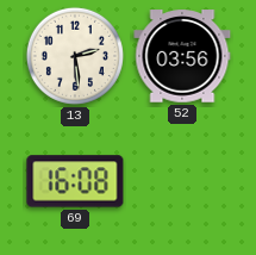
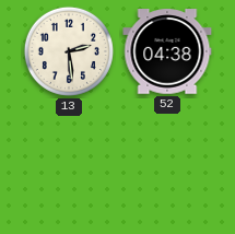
52: 03:56 -> 04:38 (167, 51)
69: 16:08 -> none (75, 181)
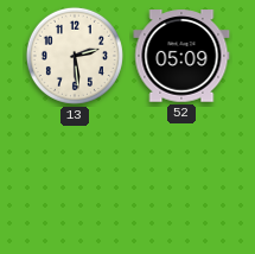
52: 04:38 -> 05:09 (181, 56)
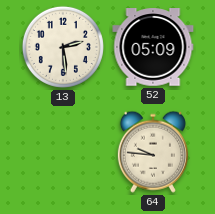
64: none -> 9:46 (153, 152)
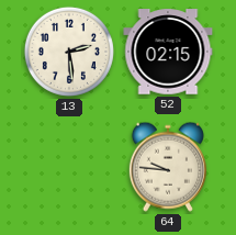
52: 05:09 -> 02:15 (168, 52)
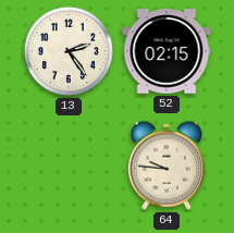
13: 2:29 -> 2:24 (69, 51)
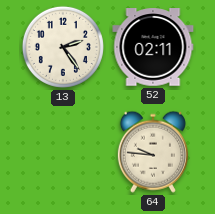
52: 02:15 -> 02:11 (153, 47)
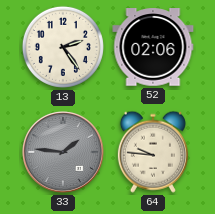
52: 02:11 -> 02:06 (153, 47)
33: none -> 1:46 (63, 152)
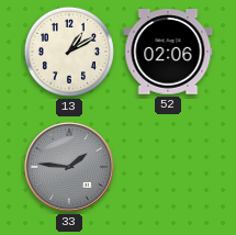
13: 2:24 -> 1:10 (69, 52)
64: 9:46 -> none (153, 152)
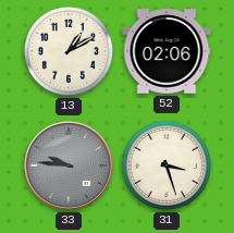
33: 1:46 -> 9:46 (69, 165)
31: none -> 3:27 (167, 165)
